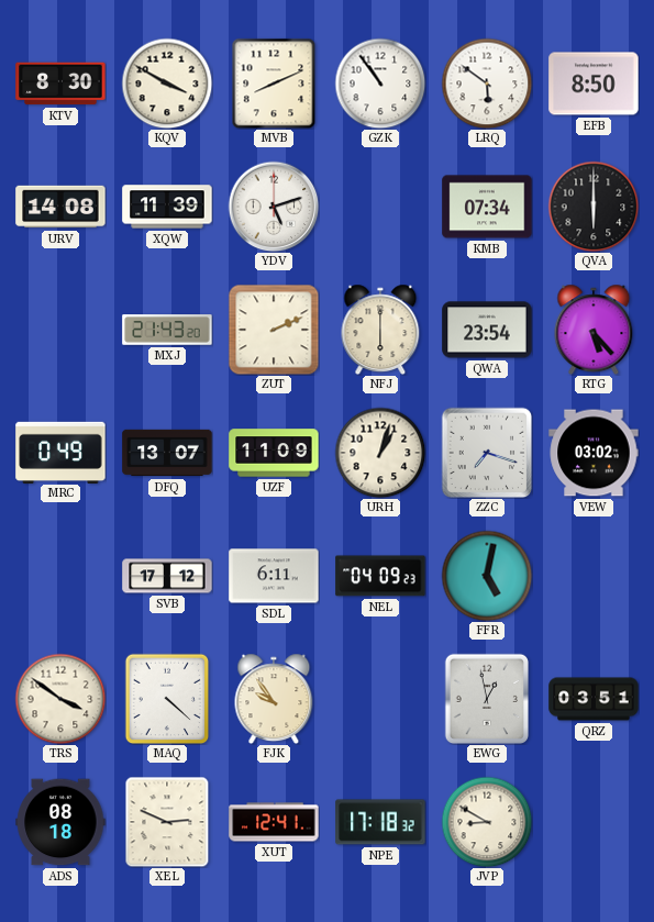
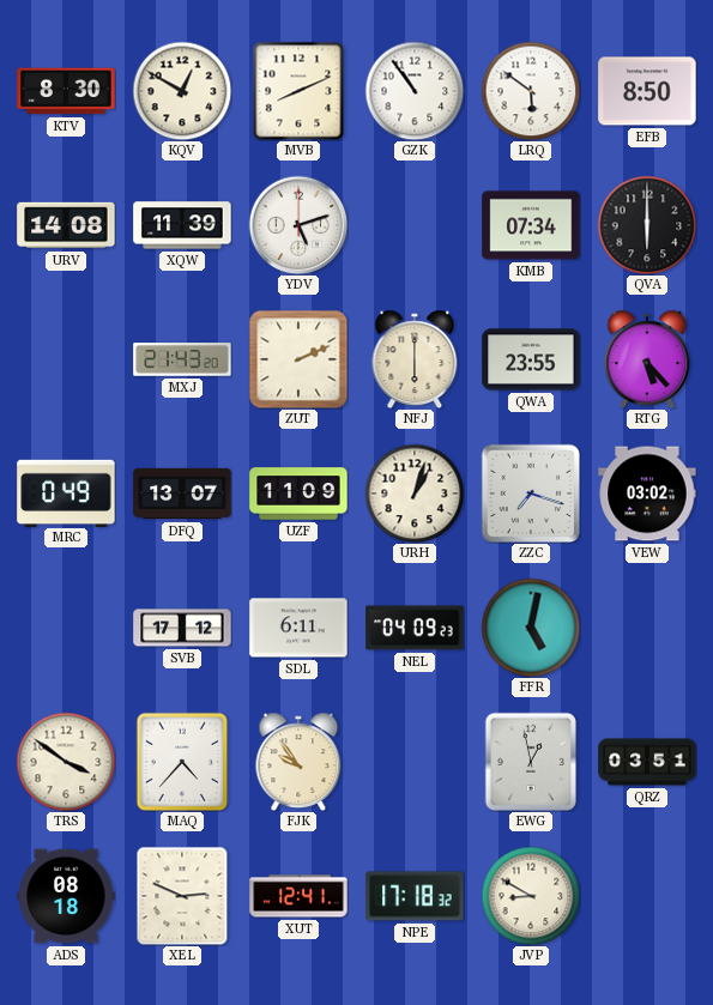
KQV: 3:50 -> 12:50 (182, 91)
QWA: 23:54 -> 23:55 (531, 359)
MAQ: 4:22 -> 4:37 (182, 762)
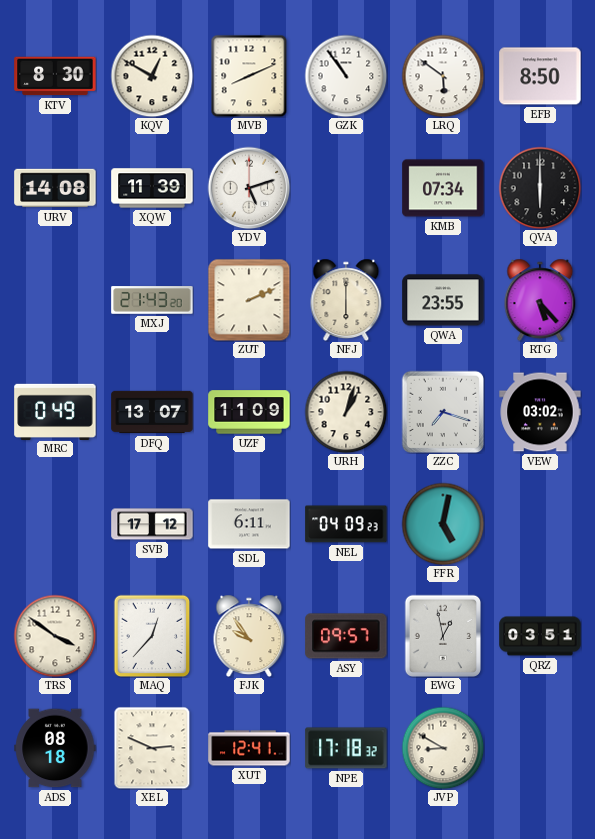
MAQ: 4:37 -> 12:37 (152, 636)
ASY: none -> 09:57 (346, 636)
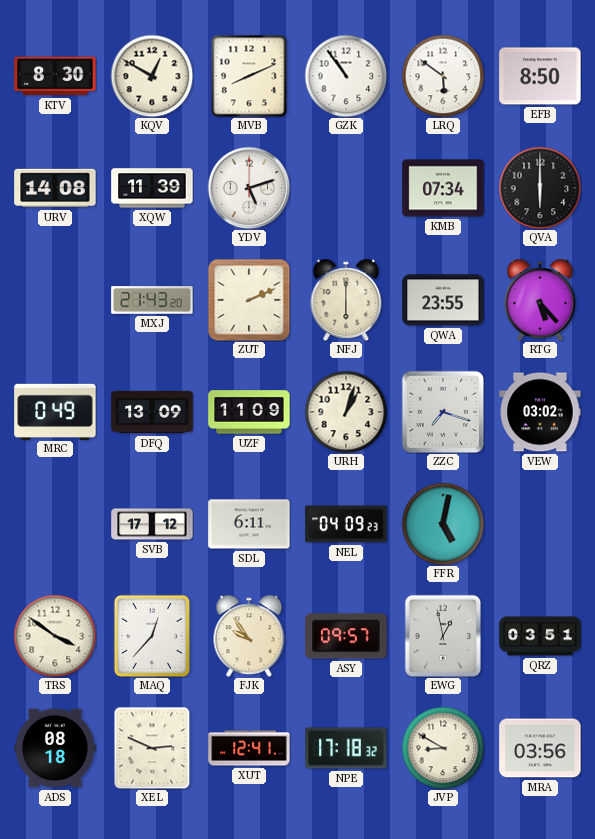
DFQ: 13:07 -> 13:09 (152, 412)
MRA: none -> 03:56 (540, 748)
